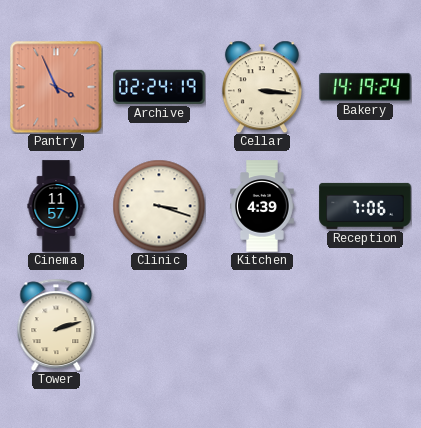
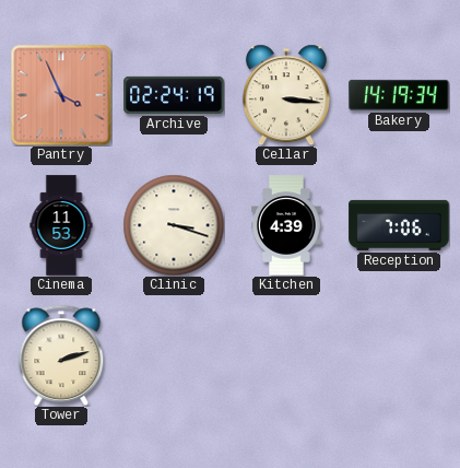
Bakery: 14:19:24 -> 14:19:34 (399, 95)
Cinema: 11:57 -> 11:53 (61, 225)
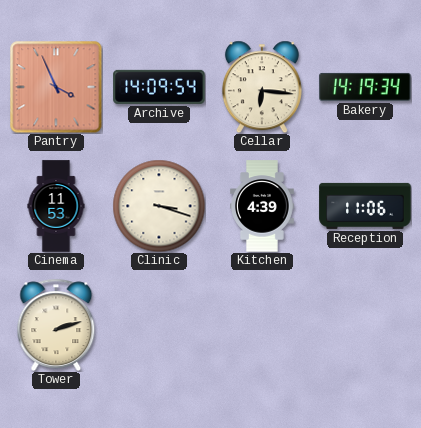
Archive: 02:24 -> 14:09 (159, 87)
Cellar: 3:16 -> 6:16 (262, 87)
Reception: 7:06 -> 11:06 (365, 206)
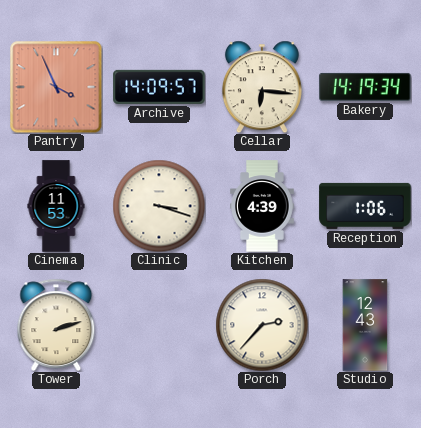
Archive: 14:09:54 -> 14:09:57 (159, 87)
Reception: 11:06 -> 1:06 (365, 206)
Porch: none -> 2:37 (262, 325)
Studio: none -> 12:43 (365, 325)
